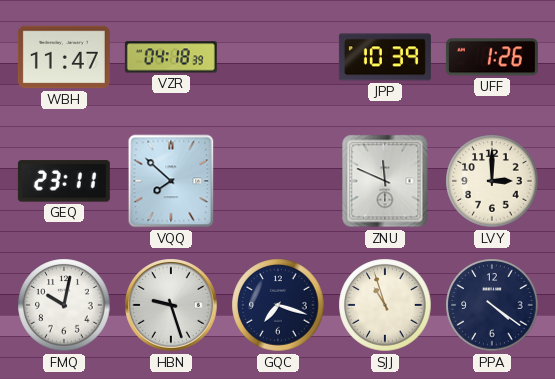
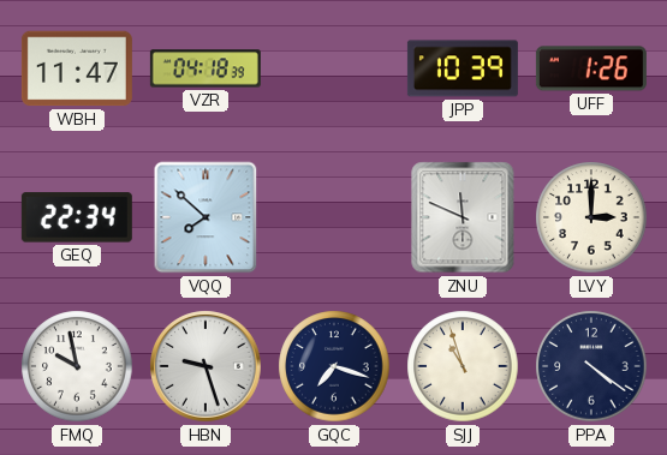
GEQ: 23:11 -> 22:34 (77, 217)
FMQ: 10:02 -> 9:58 (77, 366)
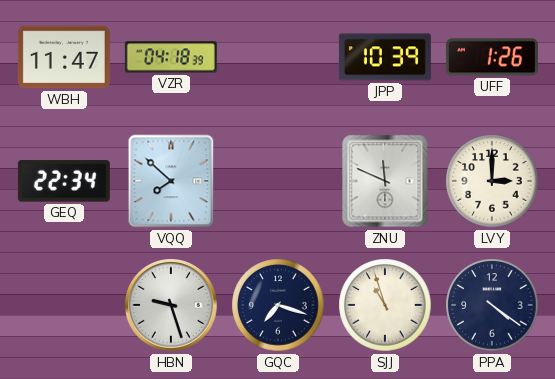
FMQ: 9:58 -> none (77, 366)
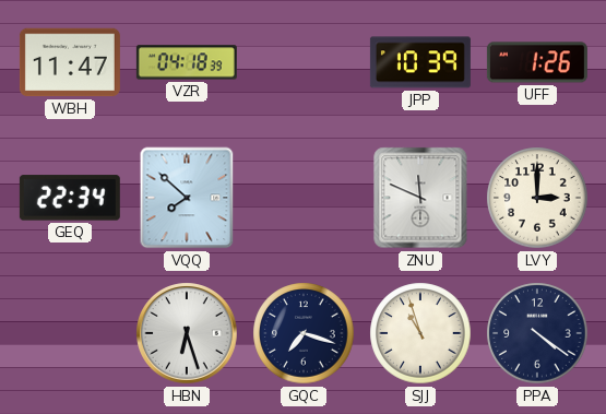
HBN: 9:27 -> 6:27 (187, 333)
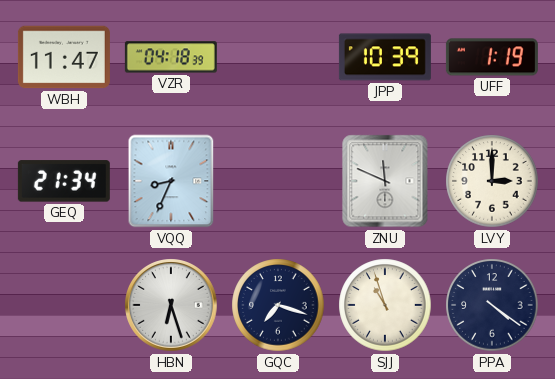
UFF: 1:26 -> 1:19 (492, 57)
GEQ: 22:34 -> 21:34 (64, 181)
VQQ: 7:52 -> 8:34 (171, 181)
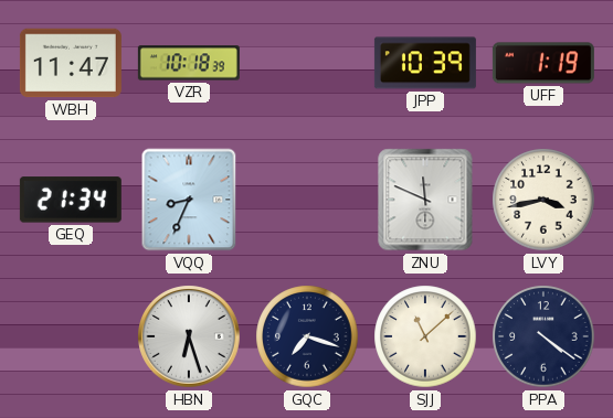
VZR: 04:18 -> 10:18 (189, 63)
LVY: 3:00 -> 3:43 (543, 200)
SJJ: 10:57 -> 11:08 (425, 336)
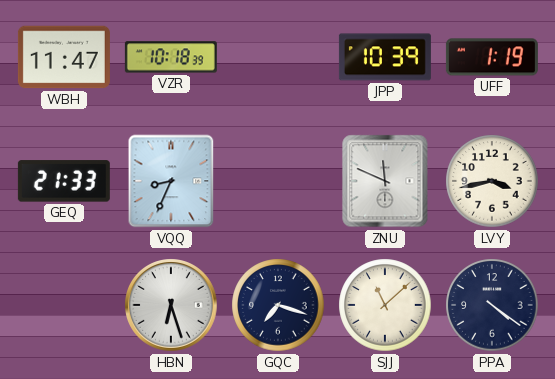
GEQ: 21:34 -> 21:33 (64, 181)
